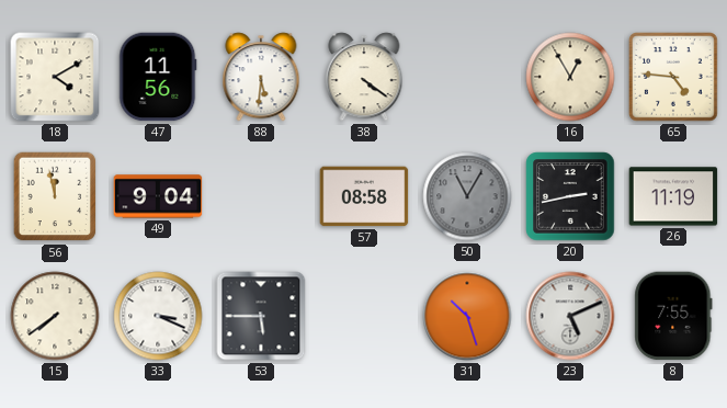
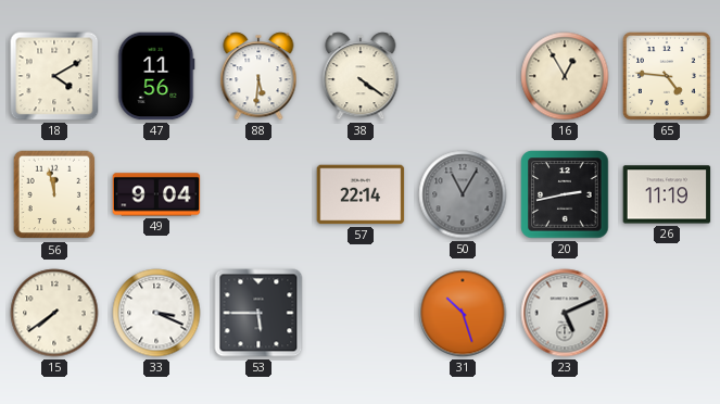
57: 08:58 -> 22:14 (361, 194)
8: 7:55 -> none (673, 316)
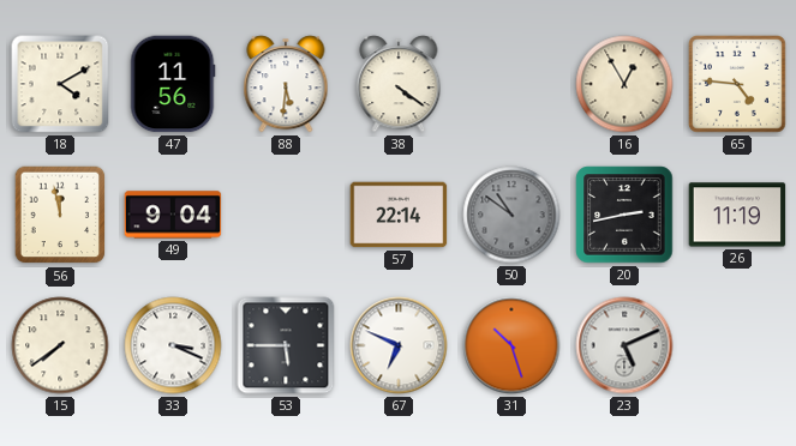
50: 11:05 -> 10:51 (511, 215)
67: none -> 6:49 (399, 345)
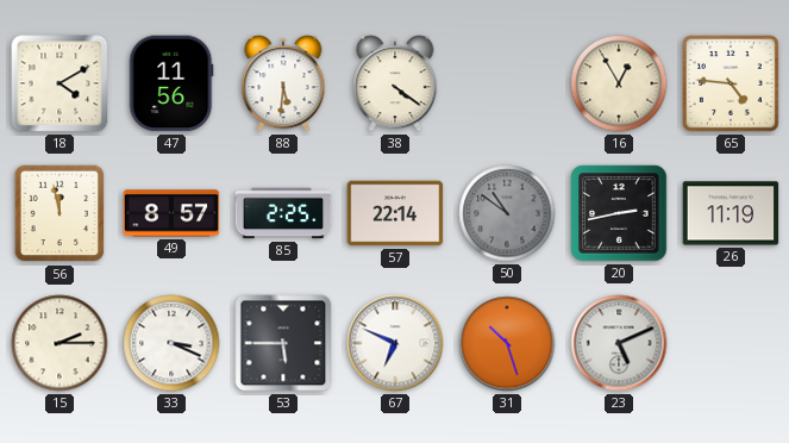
49: 9:04 -> 8:57 (171, 213)
85: none -> 2:25 (283, 213)
15: 7:39 -> 2:15 (60, 343)
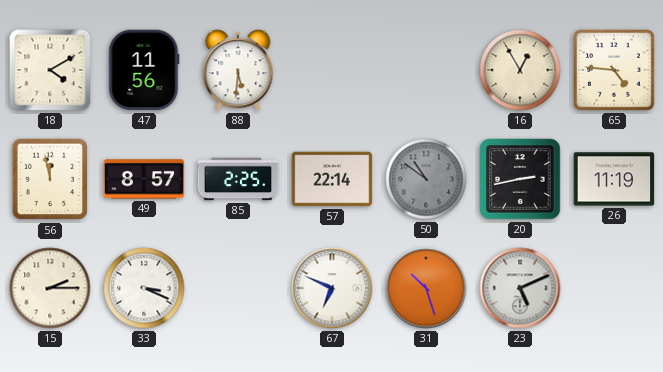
38: 4:21 -> none (395, 83)
53: 5:45 -> none (283, 343)
